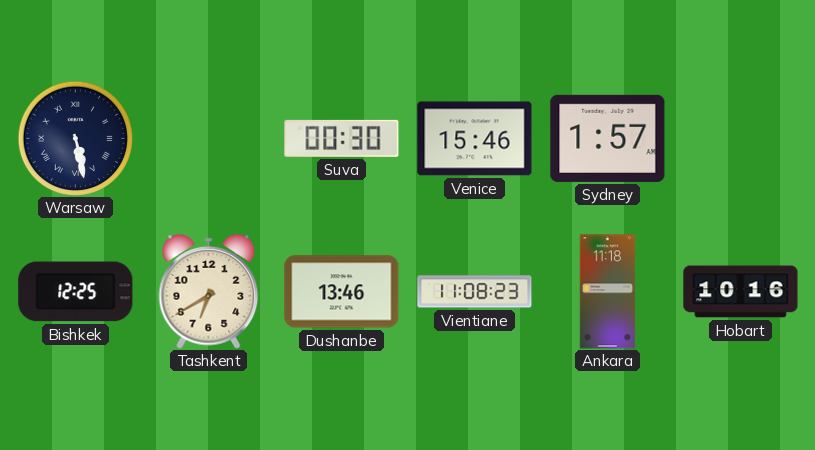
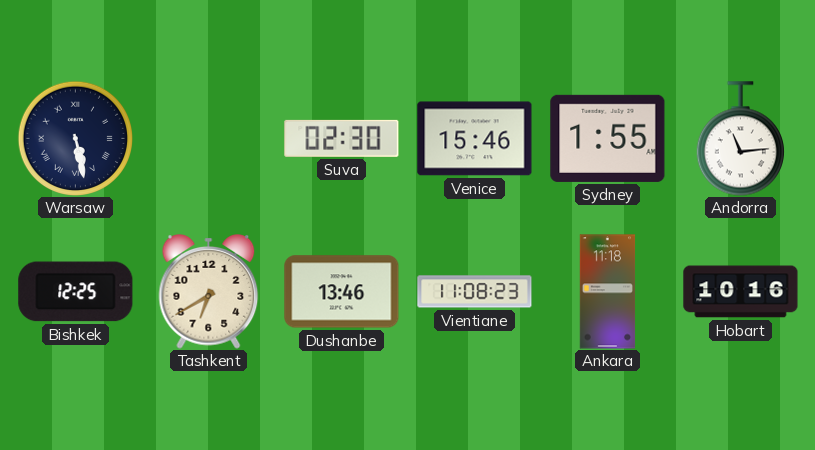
Suva: 00:30 -> 02:30 (342, 138)
Sydney: 1:57 -> 1:55 (608, 138)
Andorra: none -> 11:14 (740, 139)
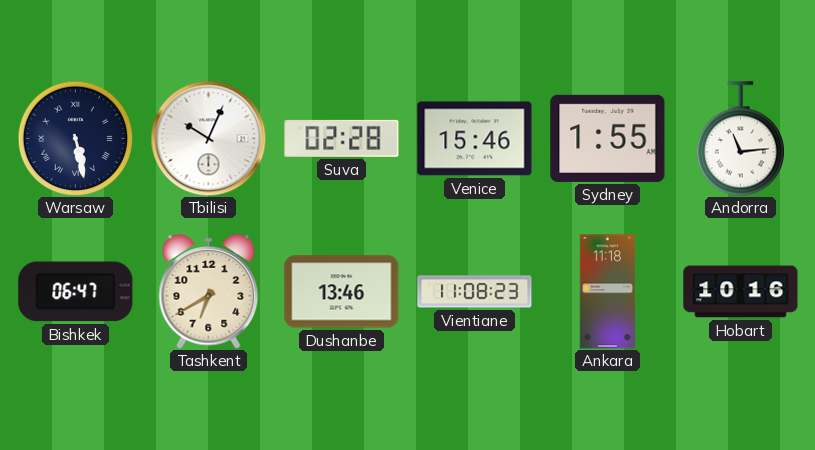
Tbilisi: none -> 10:04 (208, 138)
Suva: 02:30 -> 02:28 (342, 138)
Bishkek: 12:25 -> 06:47 (76, 292)
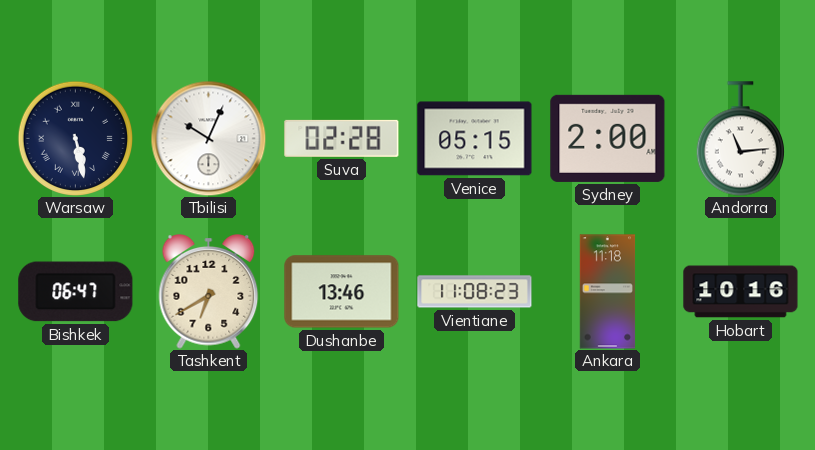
Venice: 15:46 -> 05:15 (475, 139)
Sydney: 1:55 -> 2:00 (608, 138)
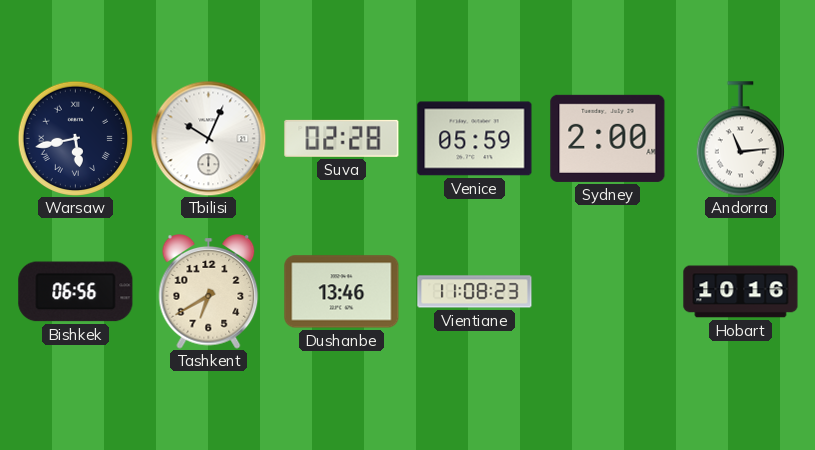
Warsaw: 5:28 -> 5:43 (75, 138)
Venice: 05:15 -> 05:59 (475, 139)
Bishkek: 06:47 -> 06:56 (76, 292)
Ankara: 11:18 -> none (608, 292)
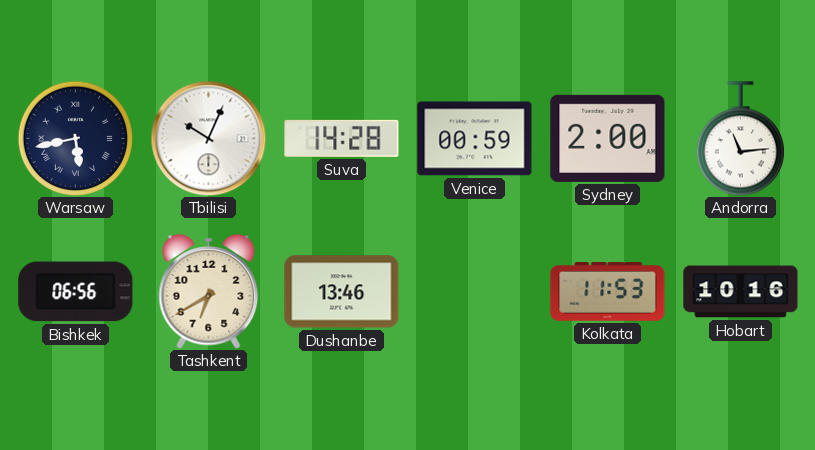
Suva: 02:28 -> 14:28 (342, 138)
Venice: 05:59 -> 00:59 (475, 139)
Vientiane: 11:08 -> none (475, 292)
Kolkata: none -> 11:53 (608, 292)
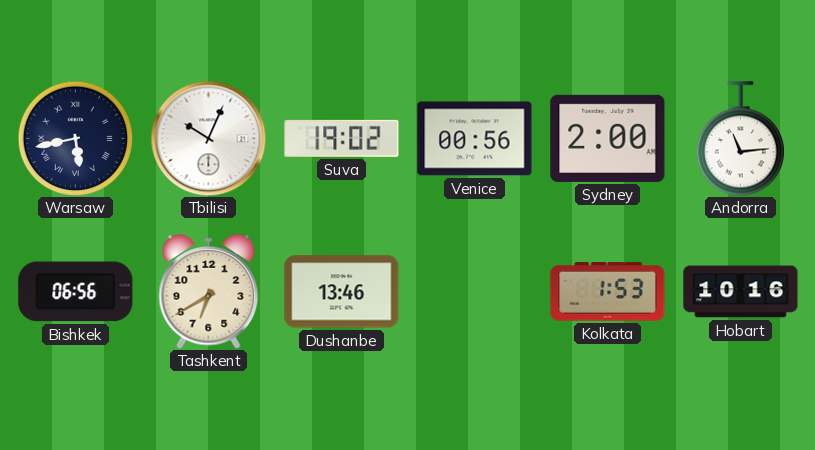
Suva: 14:28 -> 19:02 (342, 138)
Venice: 00:59 -> 00:56 (475, 139)
Kolkata: 11:53 -> 1:53 (608, 292)
